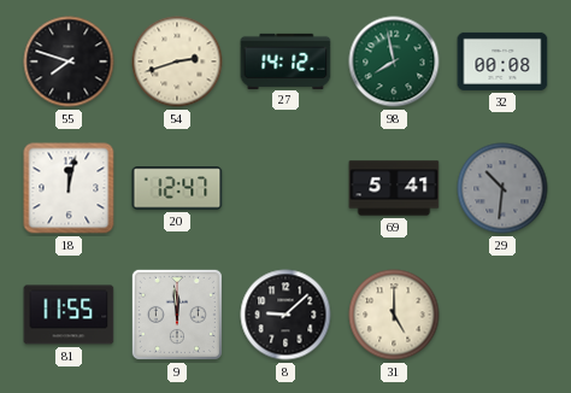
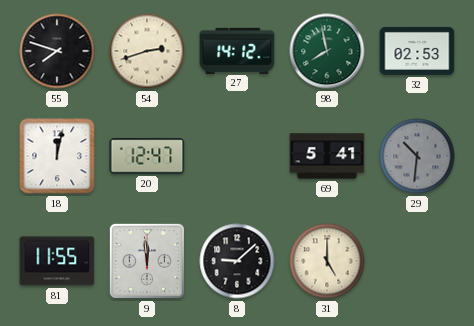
32: 00:08 -> 02:53 (417, 51)
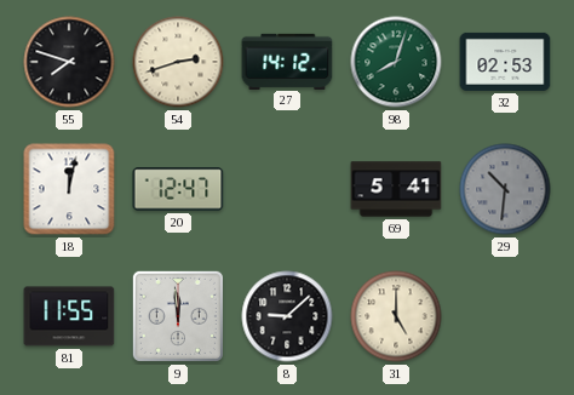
98: 7:58 -> 8:03 (396, 62)
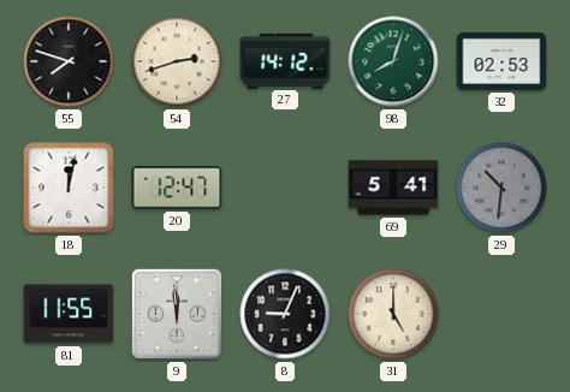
8: 9:08 -> 9:04 (285, 314)
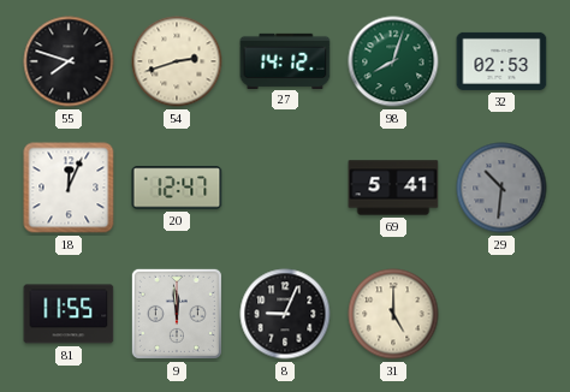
18: 12:02 -> 12:04 (69, 188)
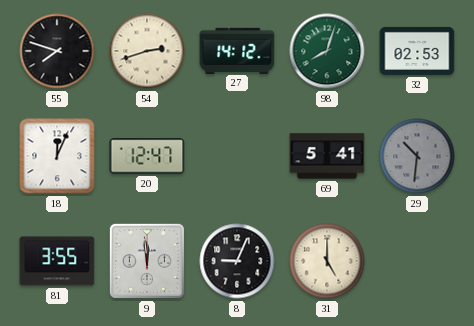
81: 11:55 -> 3:55 (57, 261)
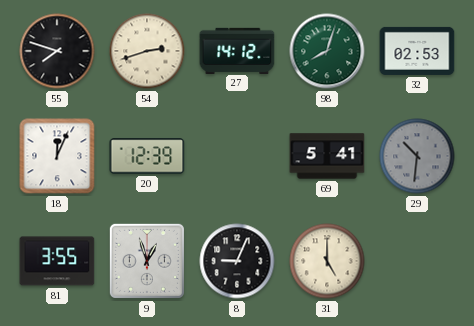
20: 12:47 -> 12:39 (147, 156)
9: 11:59 -> 12:57 (147, 261)
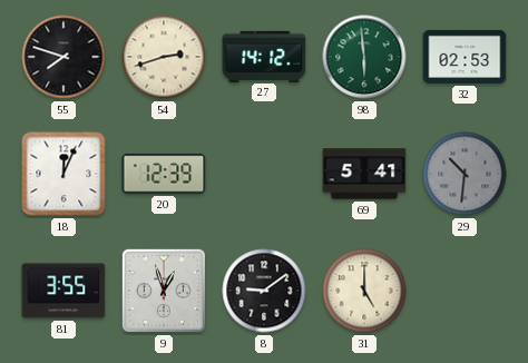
98: 8:03 -> 5:59 (364, 57)
8: 9:04 -> 9:09 (264, 291)
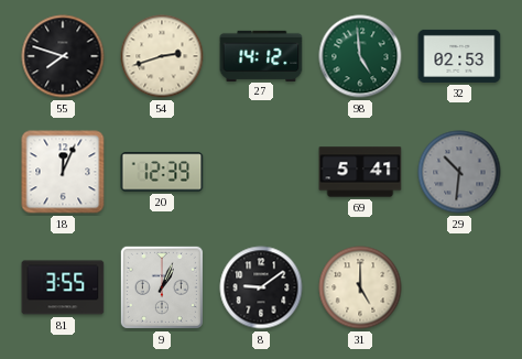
98: 5:59 -> 4:59 (360, 56)
9: 12:57 -> 1:04 (162, 287)
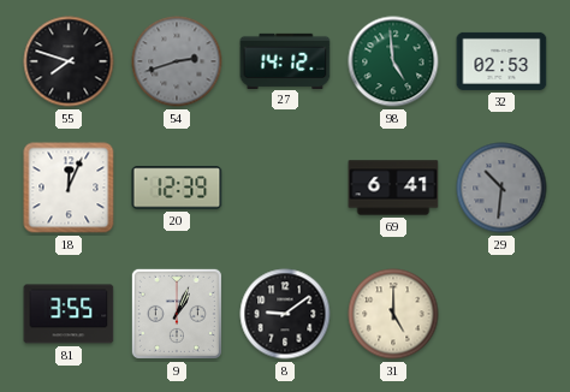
54 dial: cream -> grey (177, 61)
69: 5:41 -> 6:41 (393, 188)
